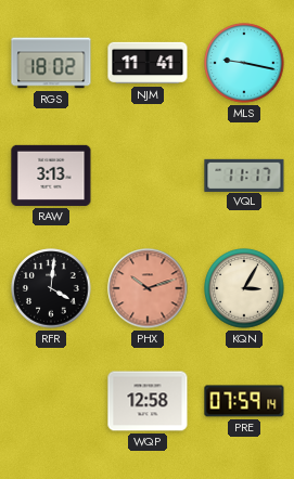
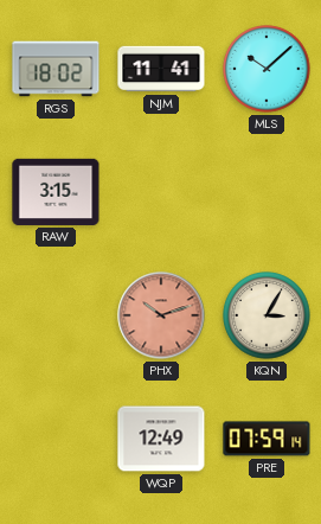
MLS: 9:17 -> 10:08 (267, 69)
RAW: 3:13 -> 3:15 (56, 192)
VQL: 11:17 -> none (244, 174)
RFR: 4:01 -> none (51, 288)
WQP: 12:58 -> 12:49 (161, 439)
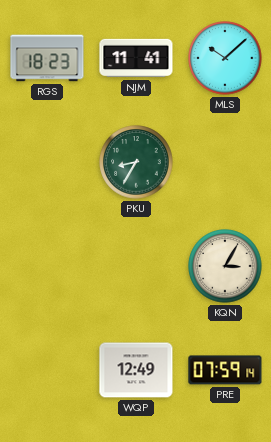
RGS: 18:02 -> 18:23 (47, 58)
RAW: 3:15 -> none (56, 192)
PKU: none -> 8:35 (136, 162)
PHX: 10:12 -> none (161, 315)
